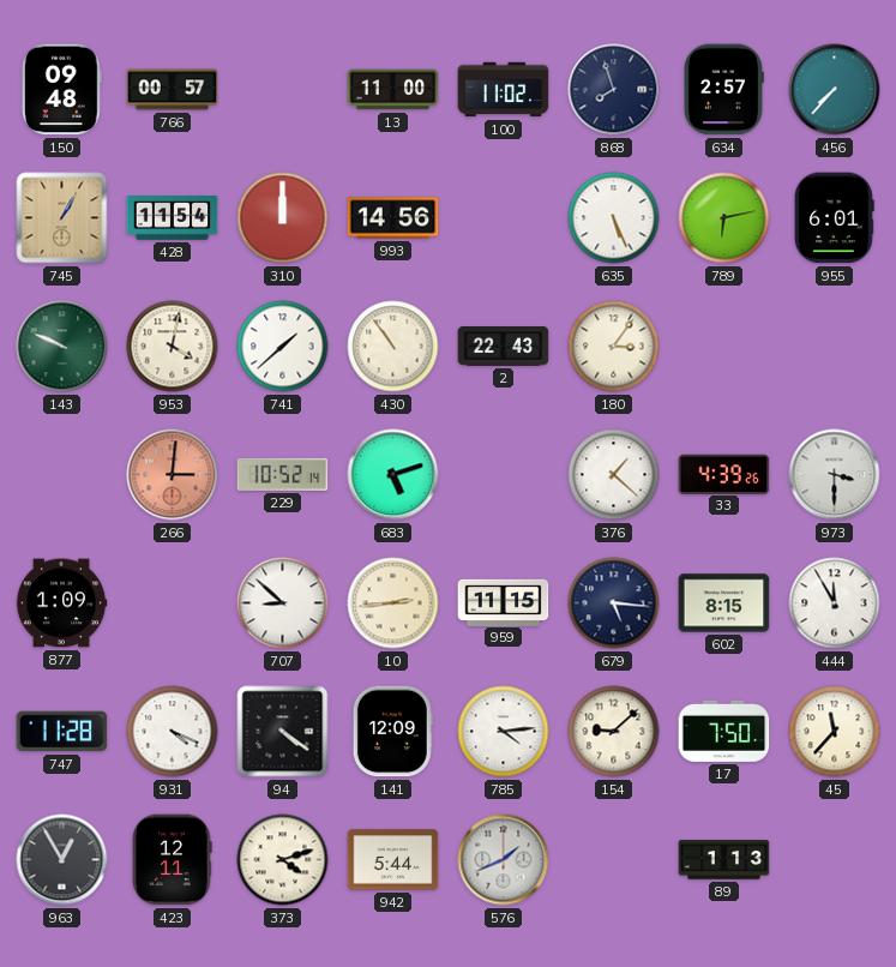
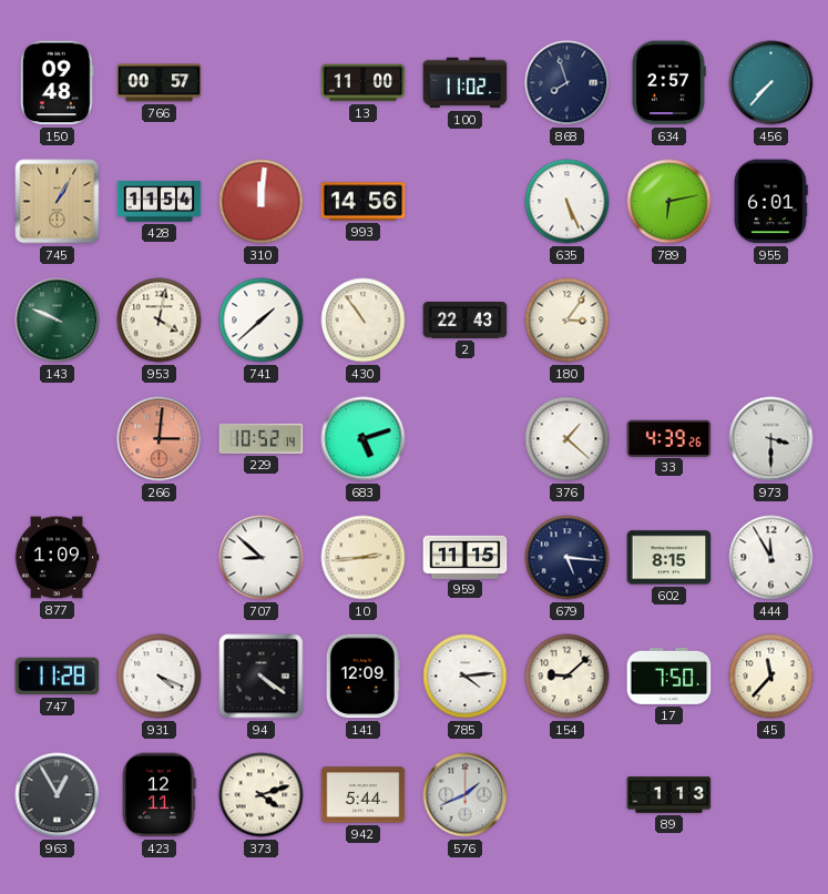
310: 12:00 -> 12:01 (262, 202)
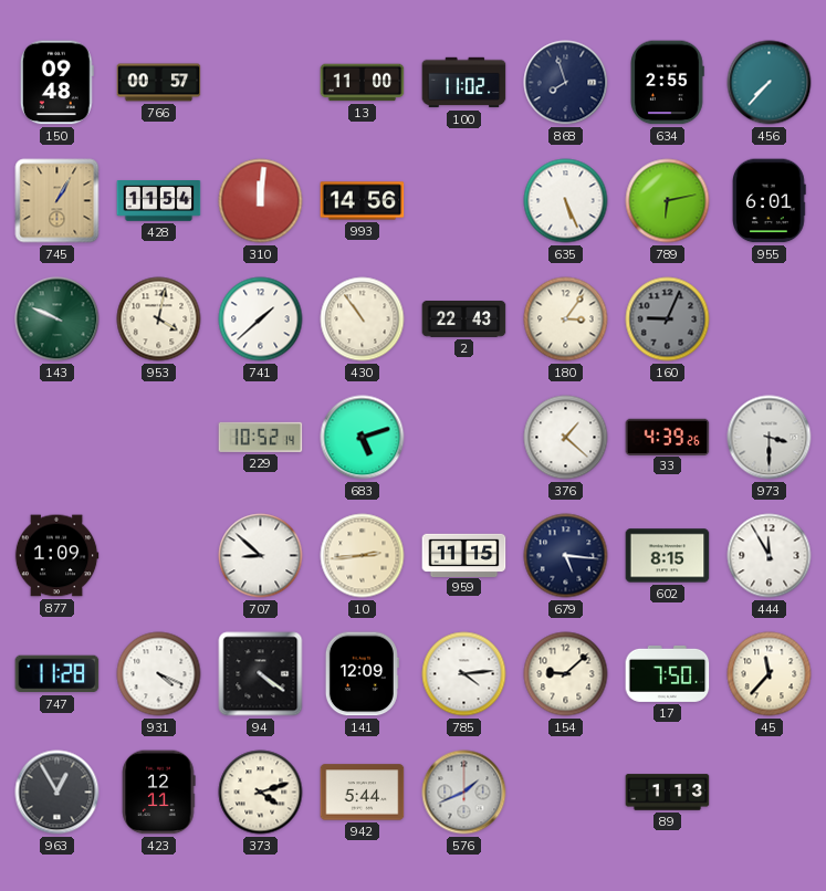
634: 2:57 -> 2:55 (668, 83)
160: none -> 9:04 (668, 319)
266: 3:01 -> none (160, 439)
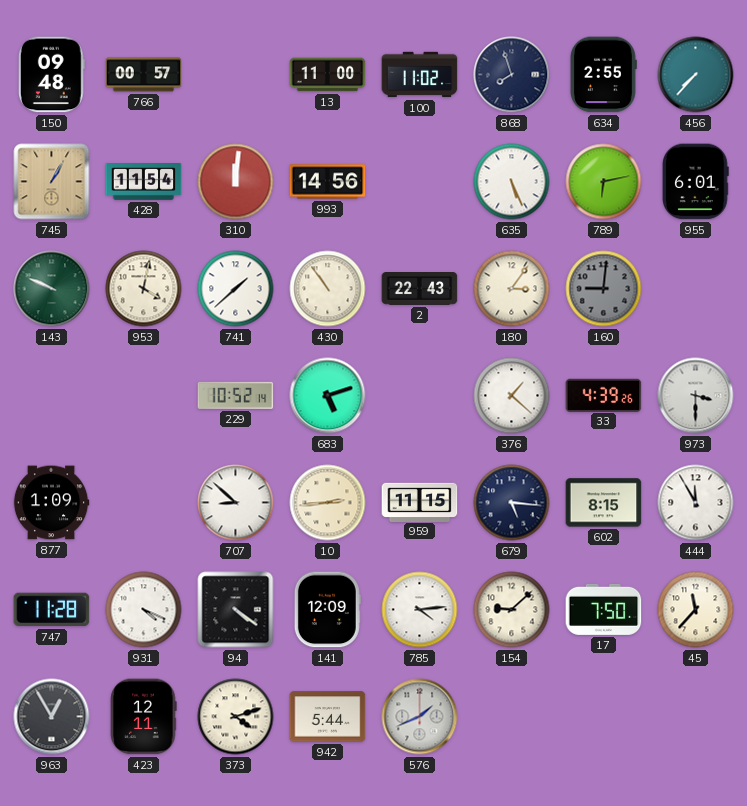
160: 9:04 -> 9:01 (604, 289)
89: 1:13 -> none (668, 793)
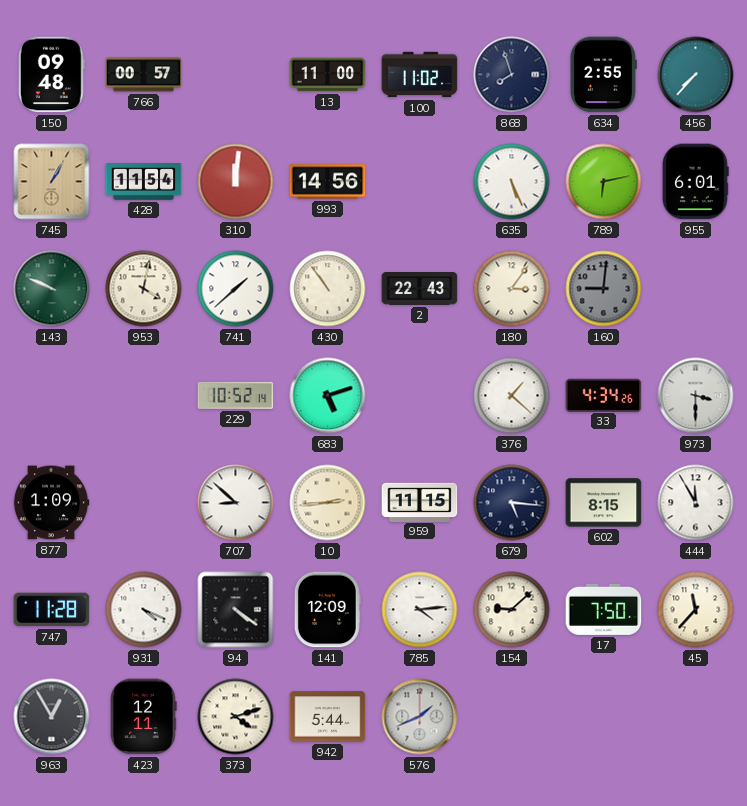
33: 4:39 -> 4:34 (604, 395)
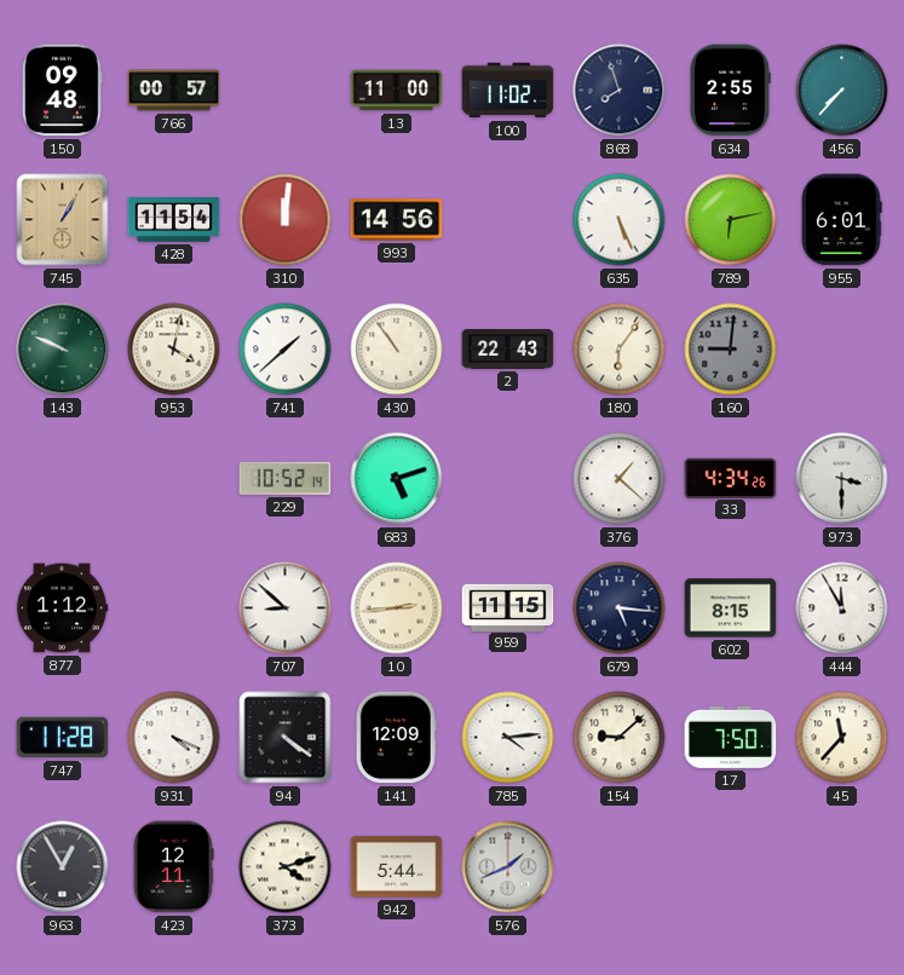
180: 3:06 -> 6:06 (620, 350)
877: 1:09 -> 1:12 (62, 608)
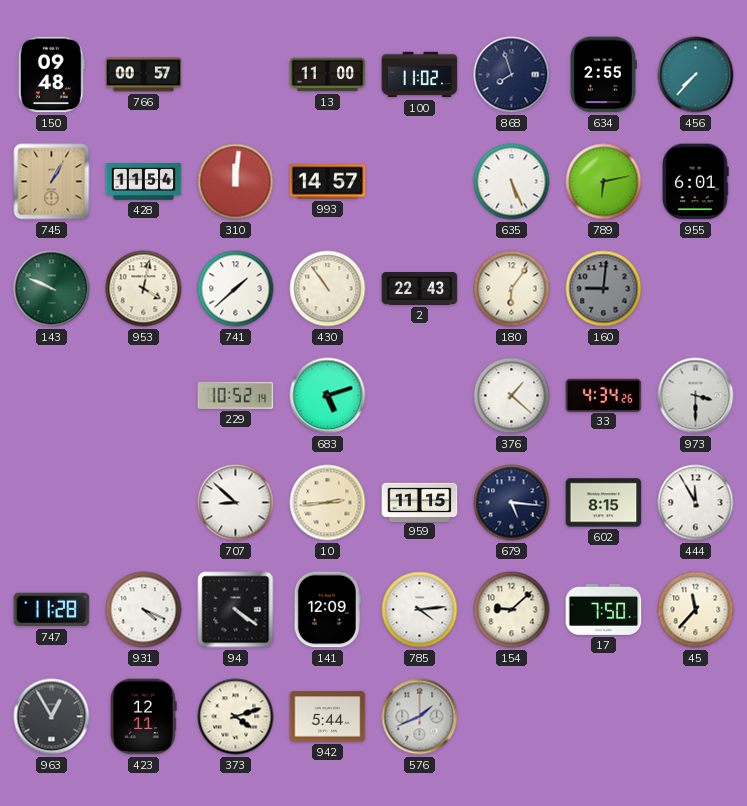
993: 14:56 -> 14:57 (328, 182)
877: 1:12 -> none (62, 608)
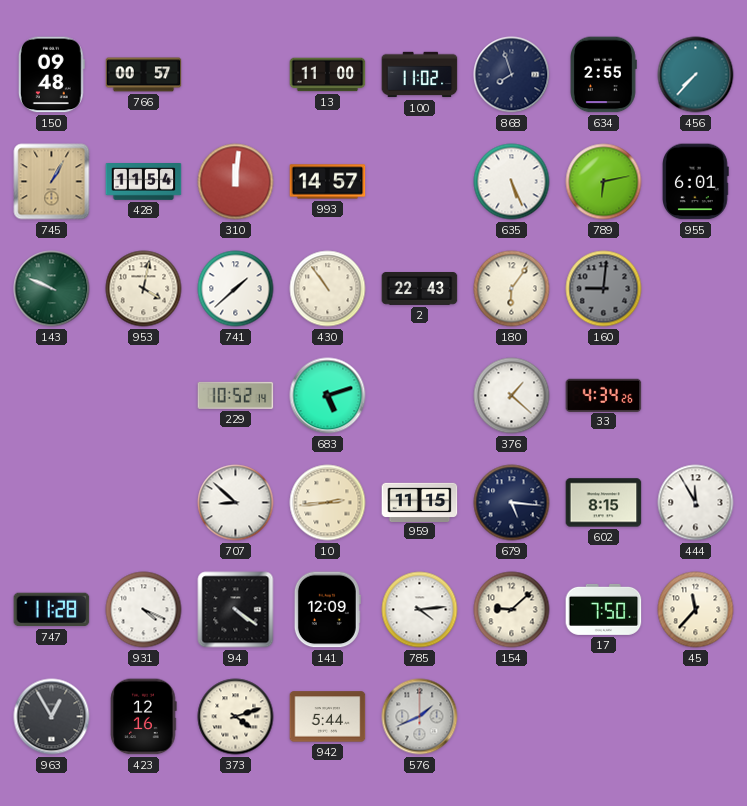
973: 3:30 -> none (696, 396)
423: 12:11 -> 12:16 (144, 717)
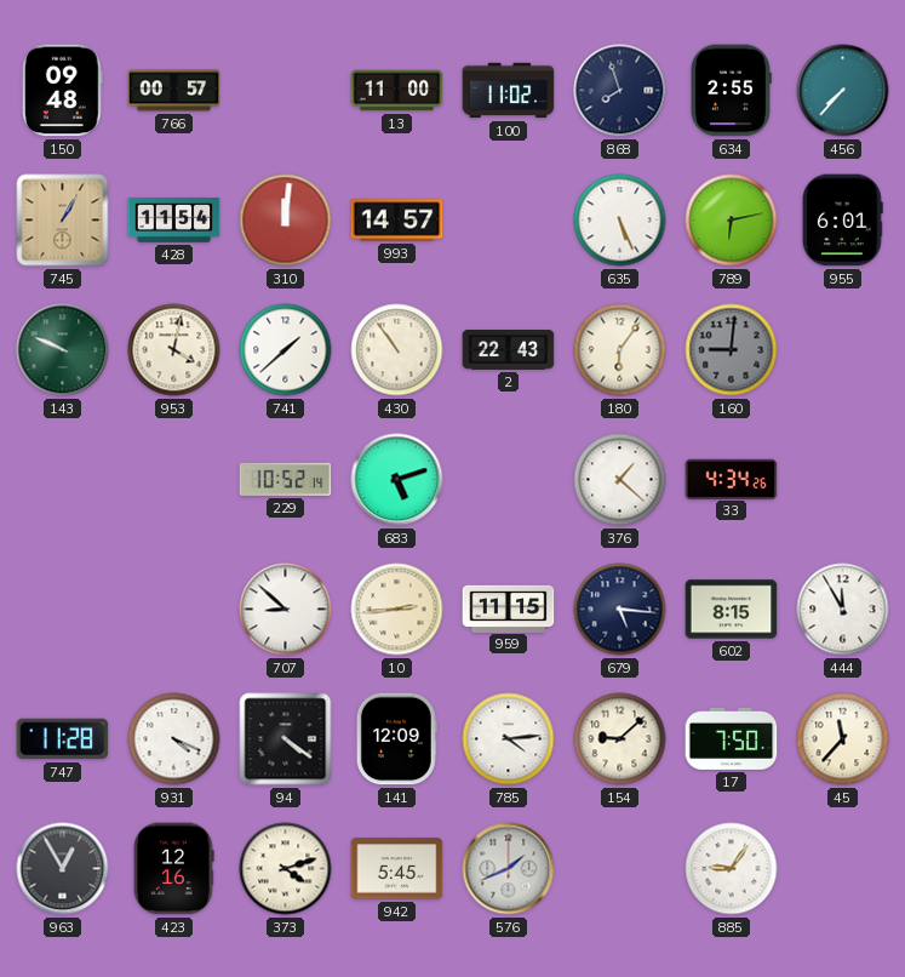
942: 5:44 -> 5:45 (397, 869)
885: none -> 9:06 (732, 869)
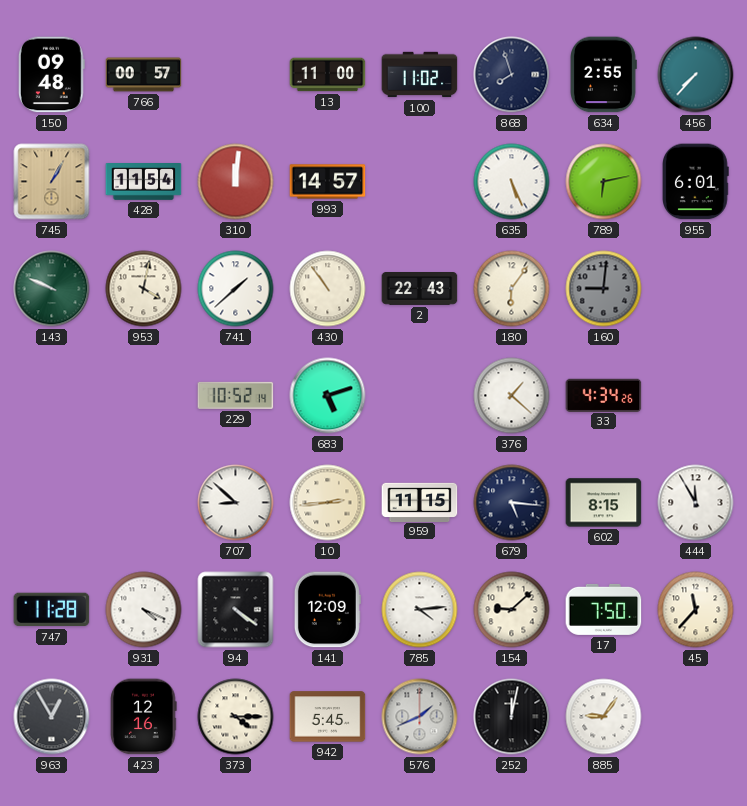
373: 4:12 -> 4:15 (236, 717)
252: none -> 12:02 (512, 717)
